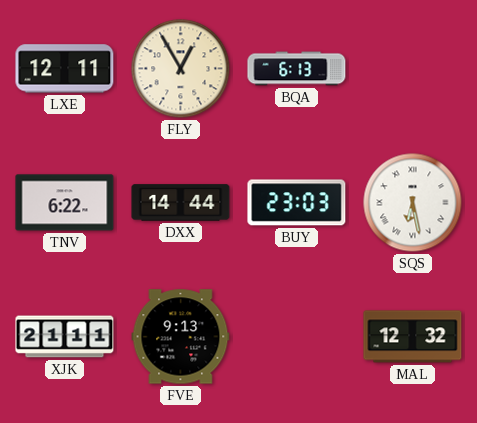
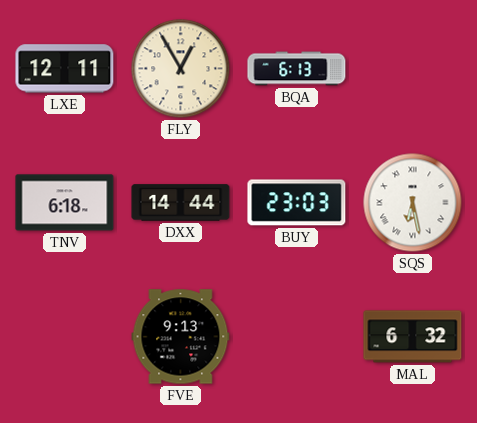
TNV: 6:22 -> 6:18 (65, 203)
XJK: 21:11 -> none (65, 337)
MAL: 12:32 -> 6:32 (413, 337)
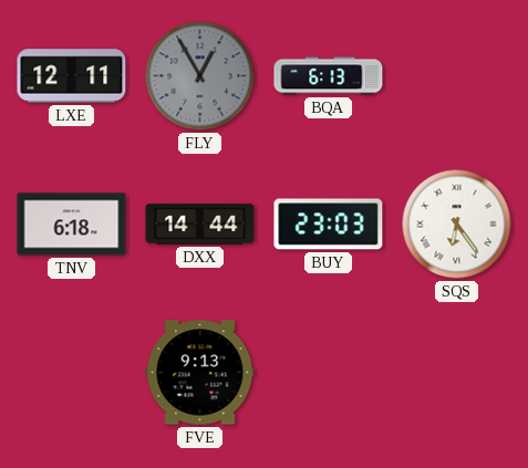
FLY dial: cream -> grey (200, 76)
SQS: 6:28 -> 6:24 (457, 225)
MAL: 6:32 -> none (413, 337)
